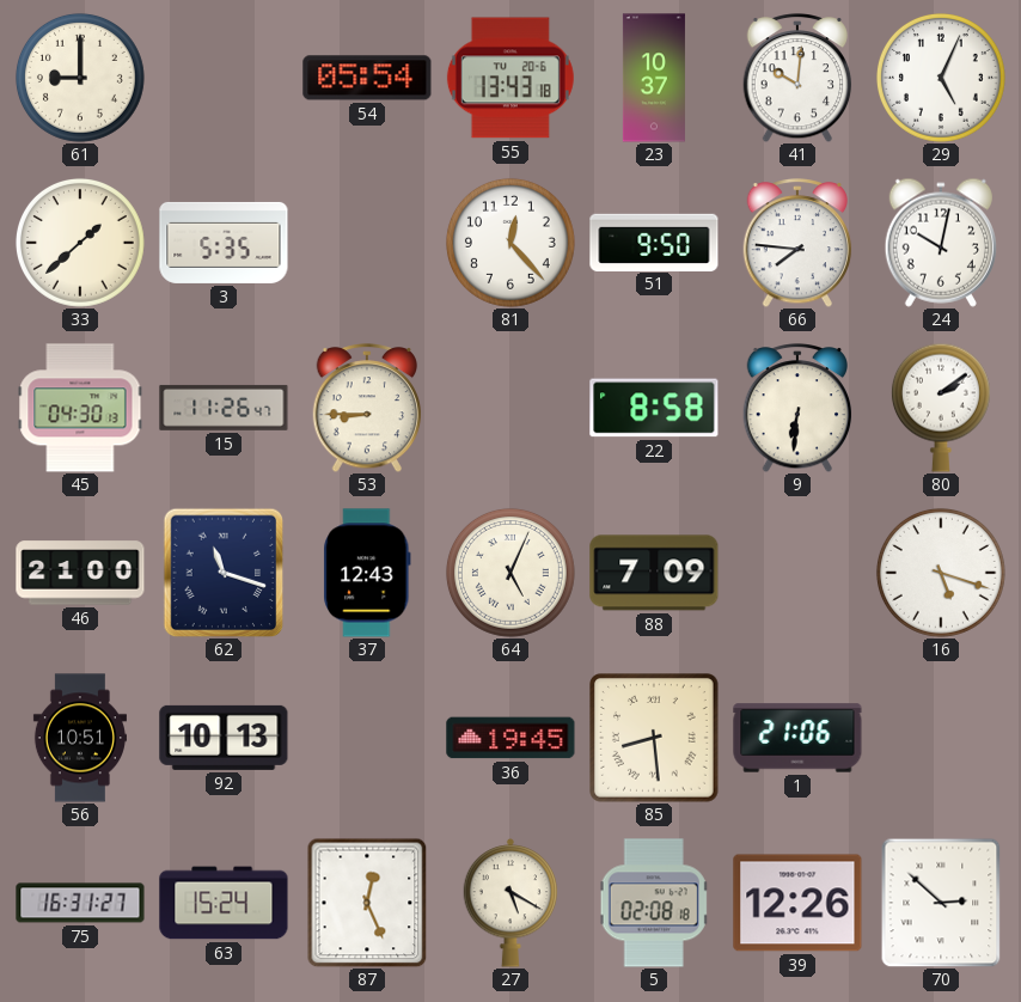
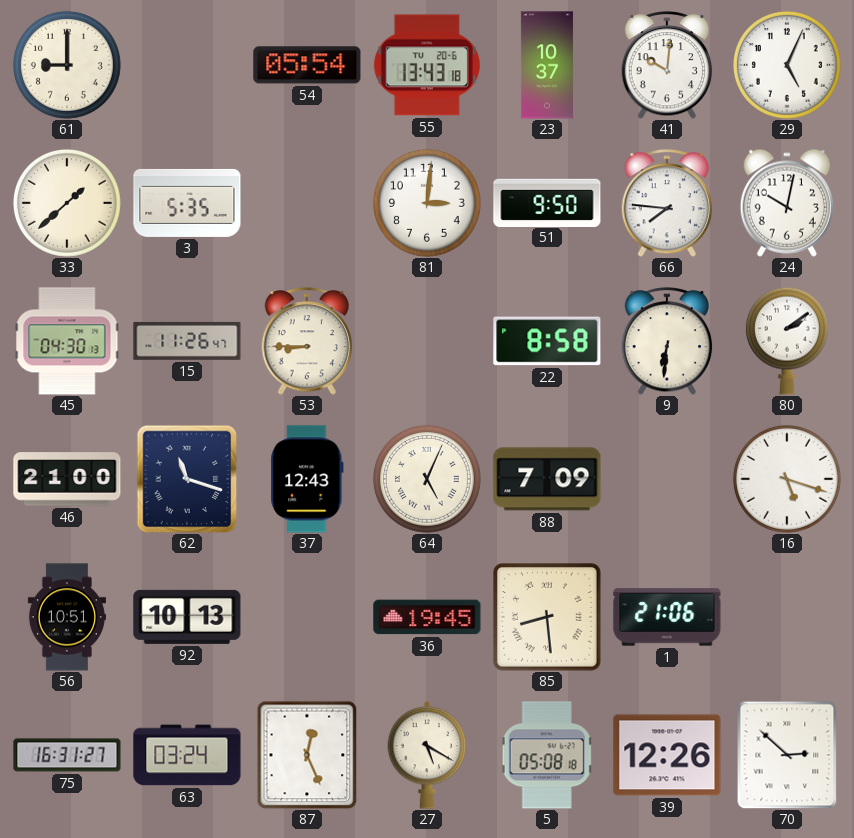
81: 12:23 -> 3:01 (427, 203)
63: 15:24 -> 03:24 (187, 755)
5: 02:08 -> 05:08 (547, 755)
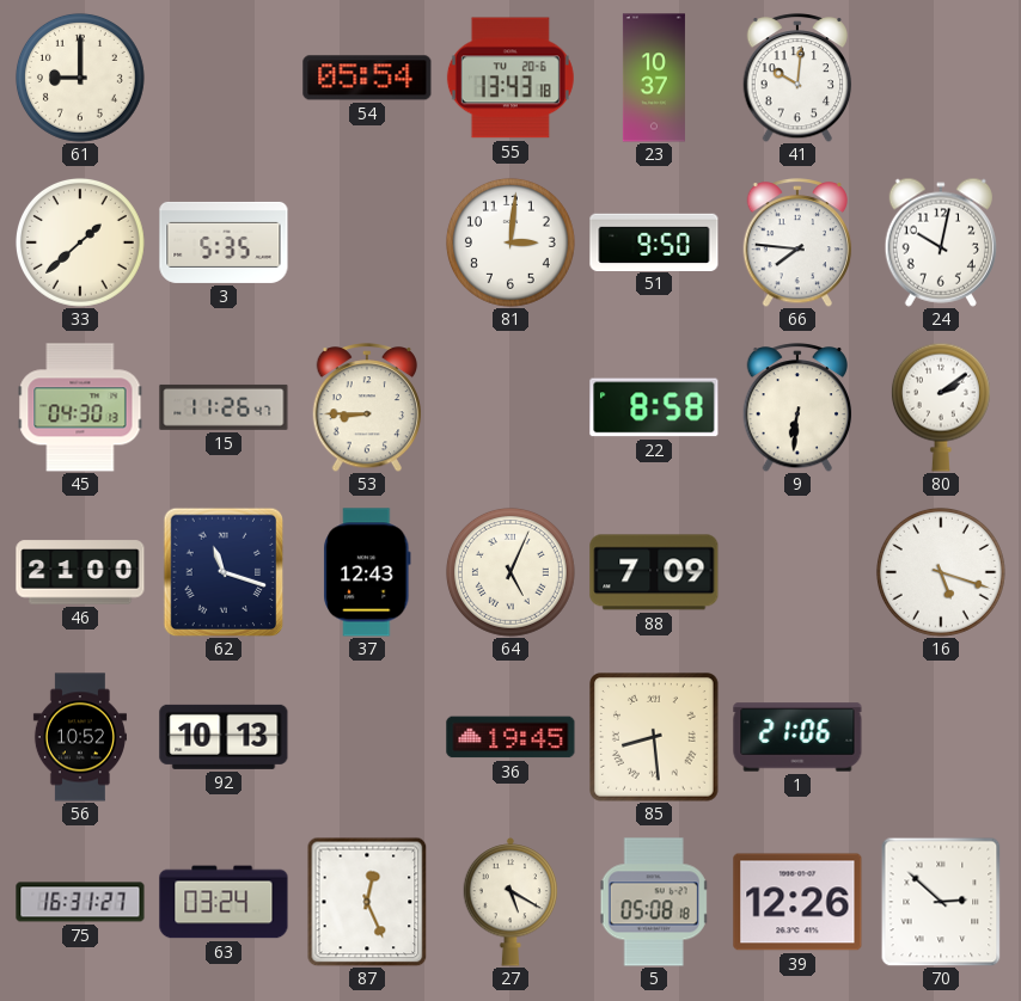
29: 5:04 -> none (787, 65)
56: 10:51 -> 10:52 (80, 737)
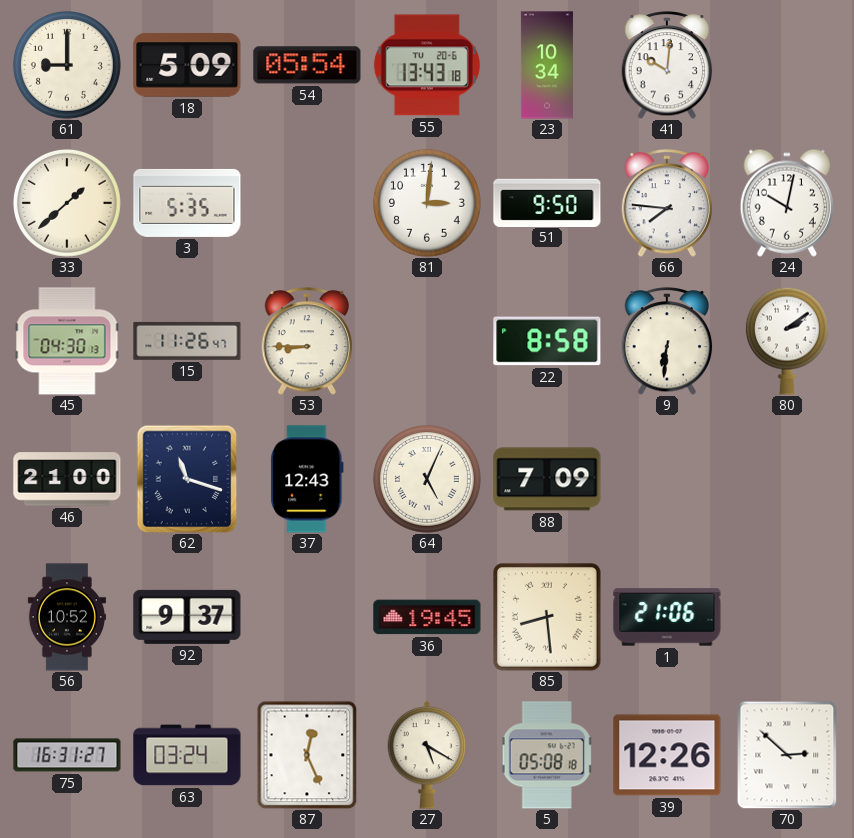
18: none -> 5:09 (187, 65)
23: 10:37 -> 10:34 (547, 65)
16: 5:18 -> none (941, 572)
92: 10:13 -> 9:37 (187, 617)
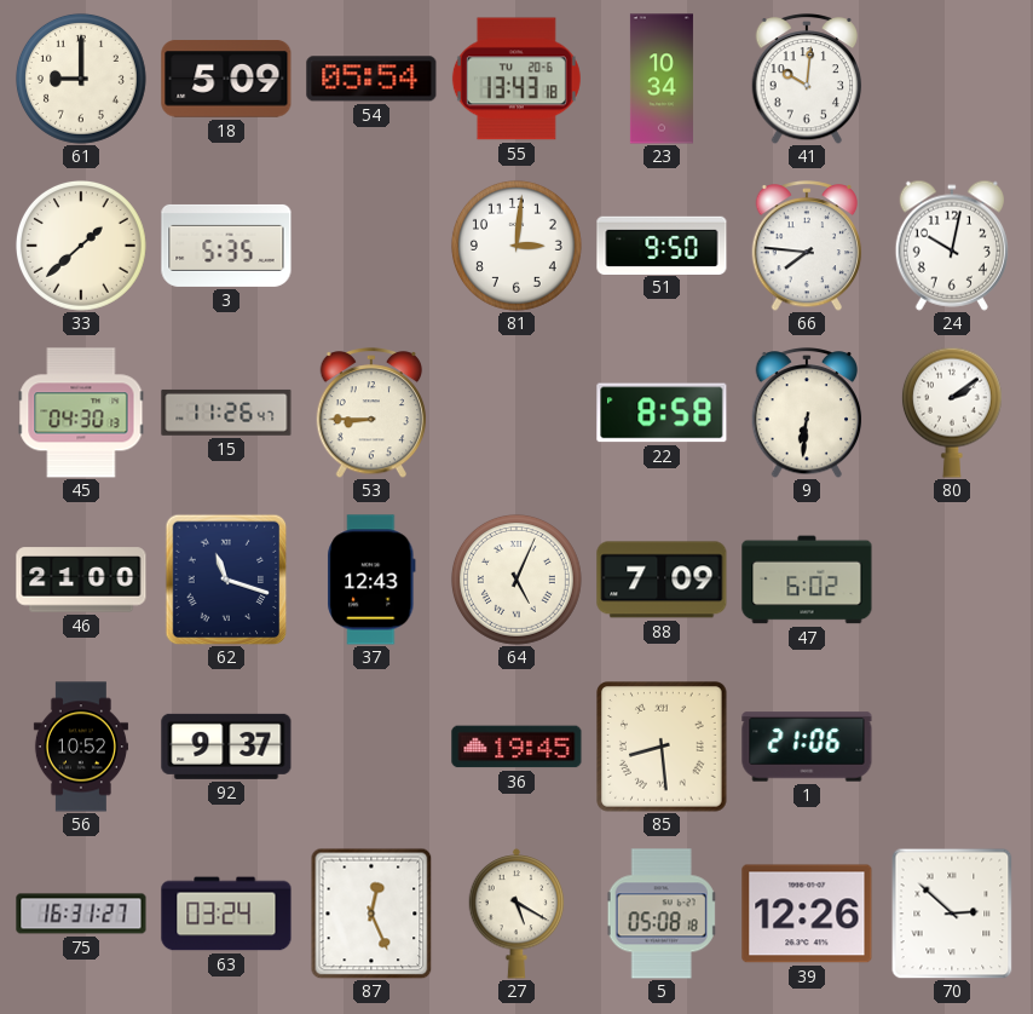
47: none -> 6:02 (807, 580)
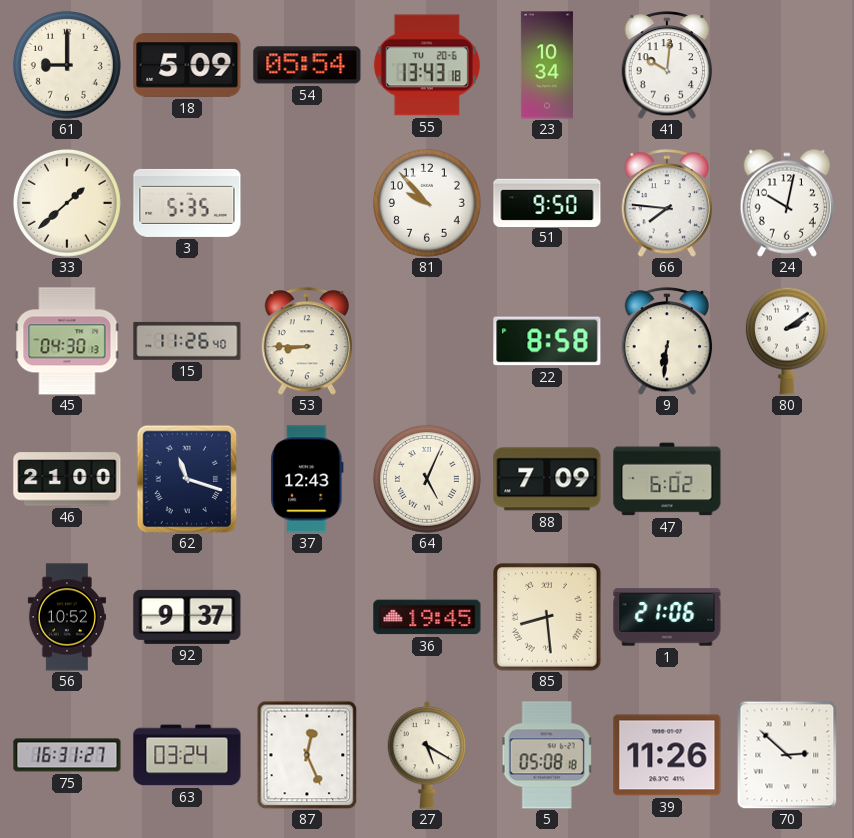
81: 3:01 -> 9:53 (427, 203)
15: 11:26:47 -> 11:26:40 (187, 341)
39: 12:26 -> 11:26 (667, 755)
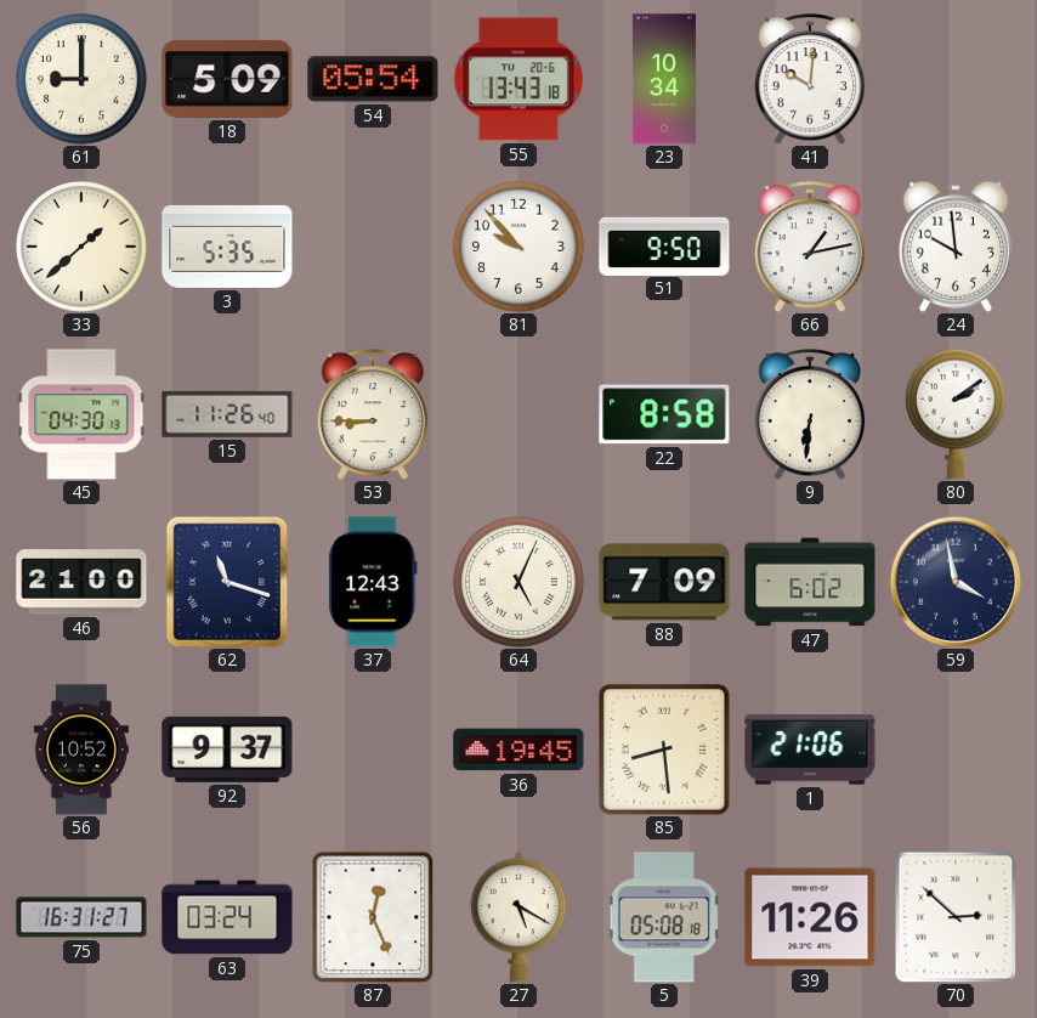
66: 7:46 -> 1:13 (810, 247)
24: 10:02 -> 9:59 (956, 247)
59: none -> 3:58 (954, 581)
